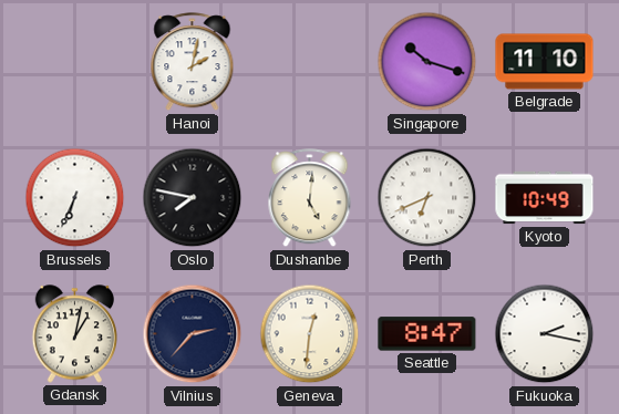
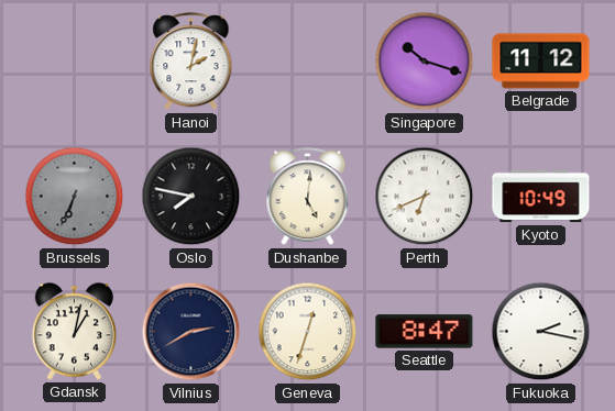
Belgrade: 11:10 -> 11:12 (541, 62)
Brussels dial: white -> grey (75, 197)
Vilnius: 2:37 -> 2:40 (191, 332)
Geneva: 12:31 -> 12:33 (308, 332)
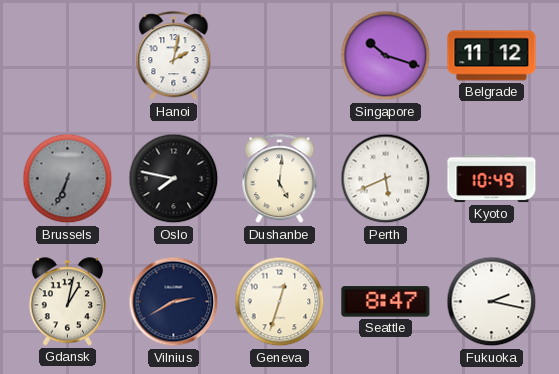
Perth: 6:41 -> 5:41 (386, 179)
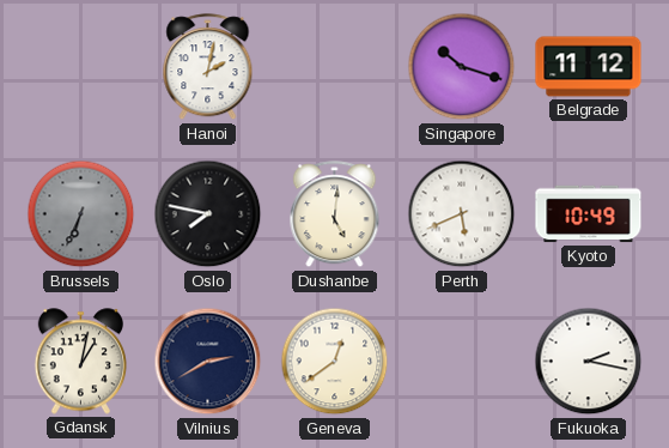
Geneva: 12:33 -> 12:39 (335, 362)
Seattle: 8:47 -> none (386, 302)
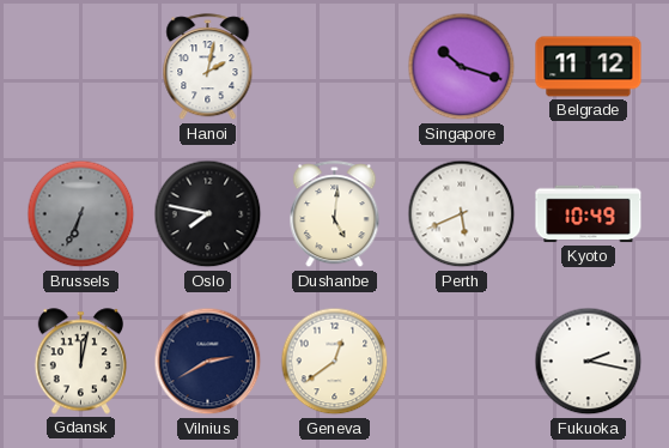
Gdansk: 1:02 -> 12:02 (80, 362)
